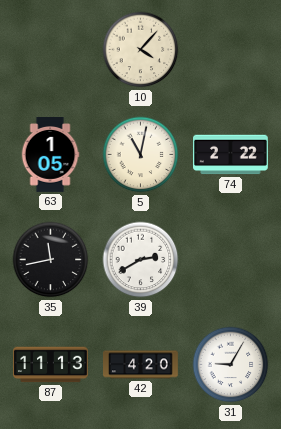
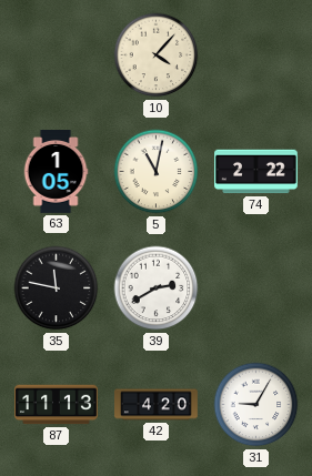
35: 11:43 -> 11:47 (57, 288)
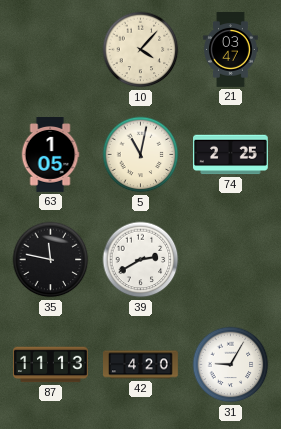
21: none -> 03:47 (231, 50)
74: 2:22 -> 2:25 (231, 155)
